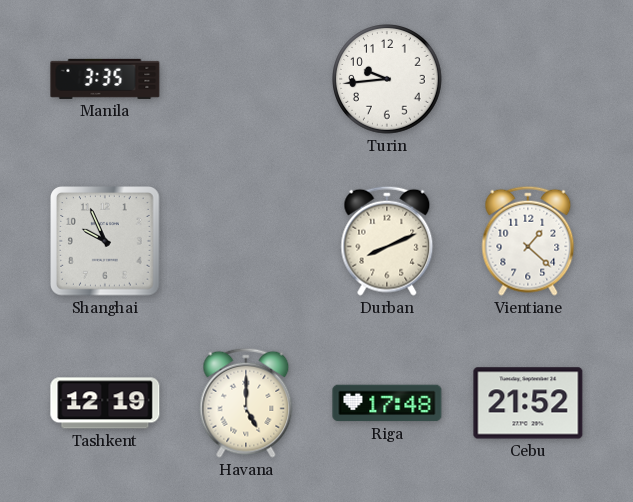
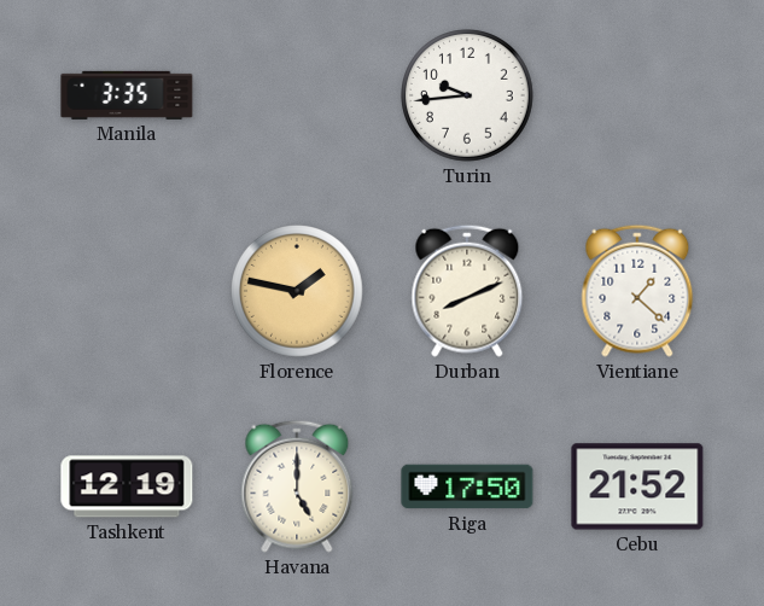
Shanghai: 9:56 -> none (105, 241)
Florence: none -> 1:47 (297, 291)
Riga: 17:48 -> 17:50 (467, 486)
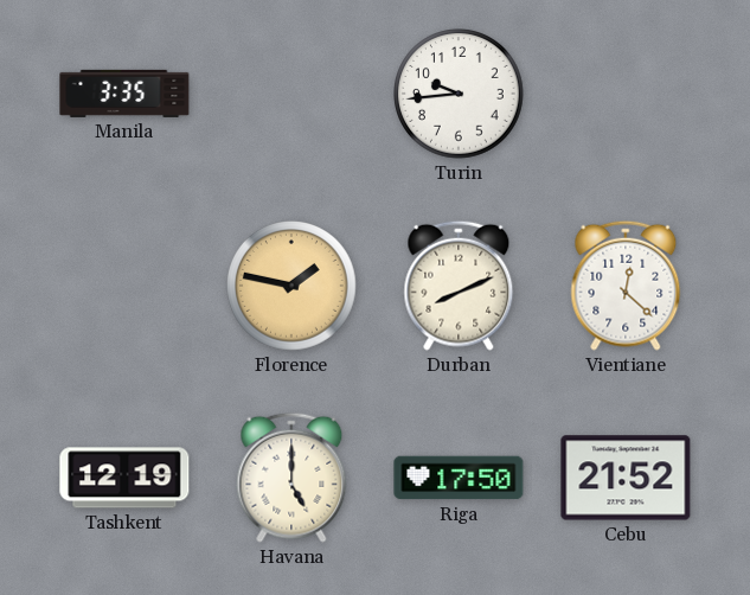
Vientiane: 1:22 -> 12:22 (626, 286)
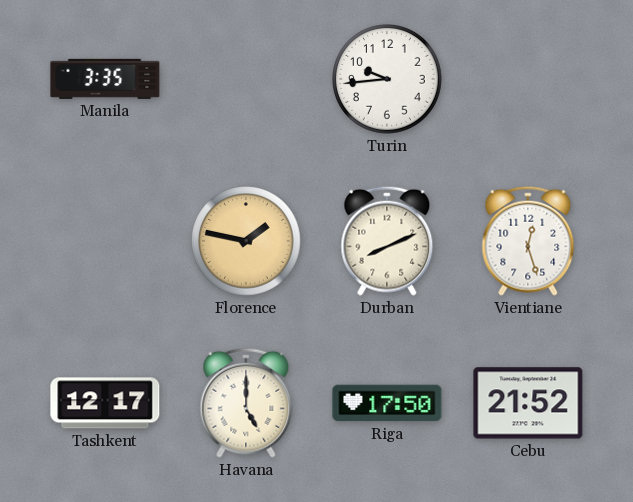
Vientiane: 12:22 -> 12:27 (528, 241)
Tashkent: 12:19 -> 12:17 (105, 403)
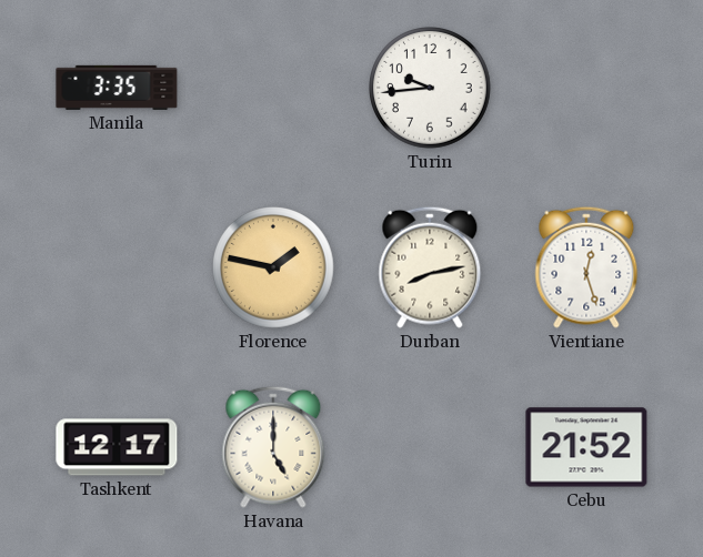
Durban: 8:11 -> 8:13 (430, 267)
Riga: 17:50 -> none (387, 403)
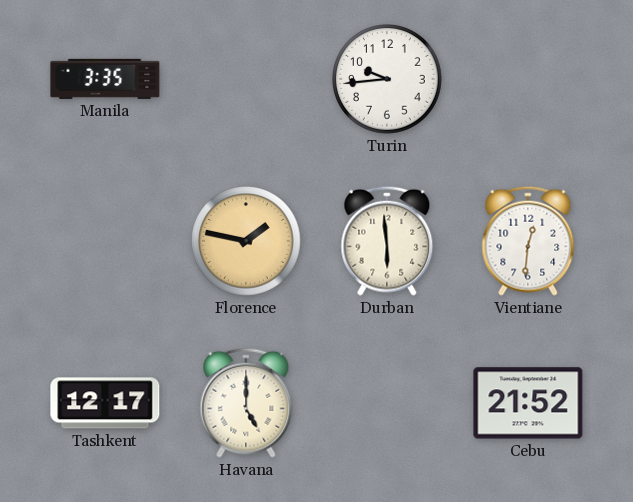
Durban: 8:13 -> 5:59 (387, 241)
Vientiane: 12:27 -> 12:31 (528, 241)
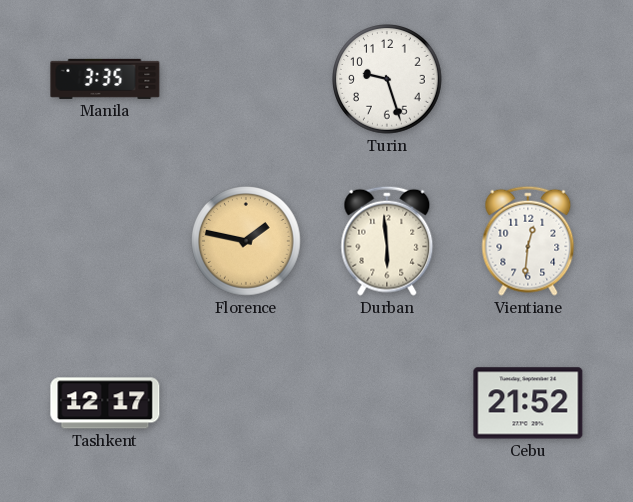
Turin: 9:44 -> 9:27 (387, 79)
Havana: 5:00 -> none (246, 403)
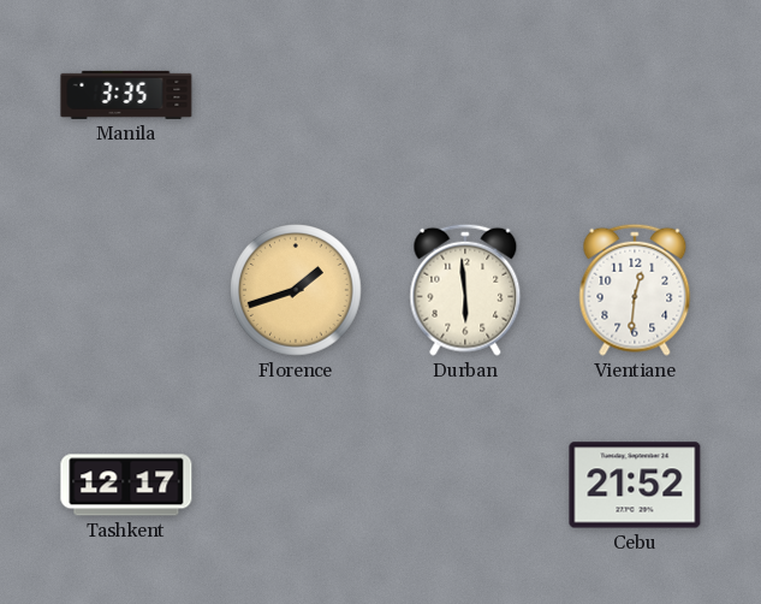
Turin: 9:27 -> none (387, 79)
Florence: 1:47 -> 1:42 (296, 290)
